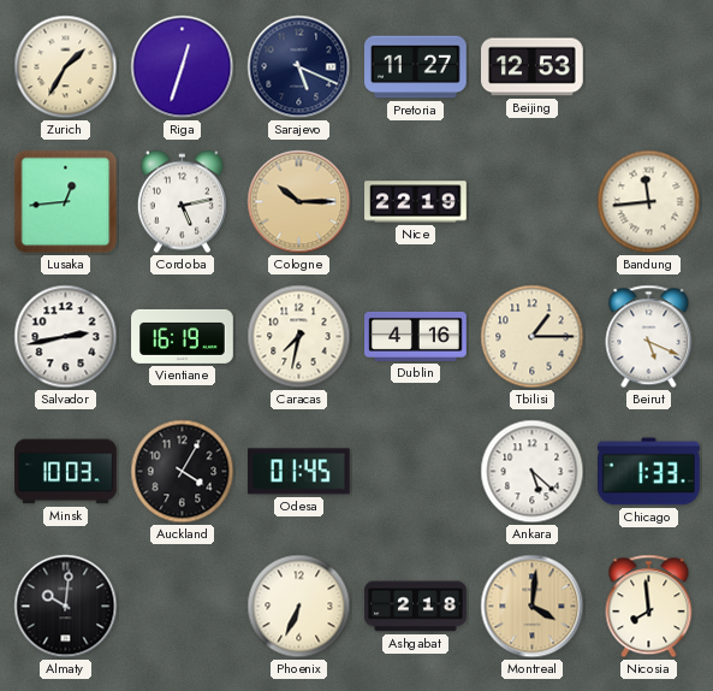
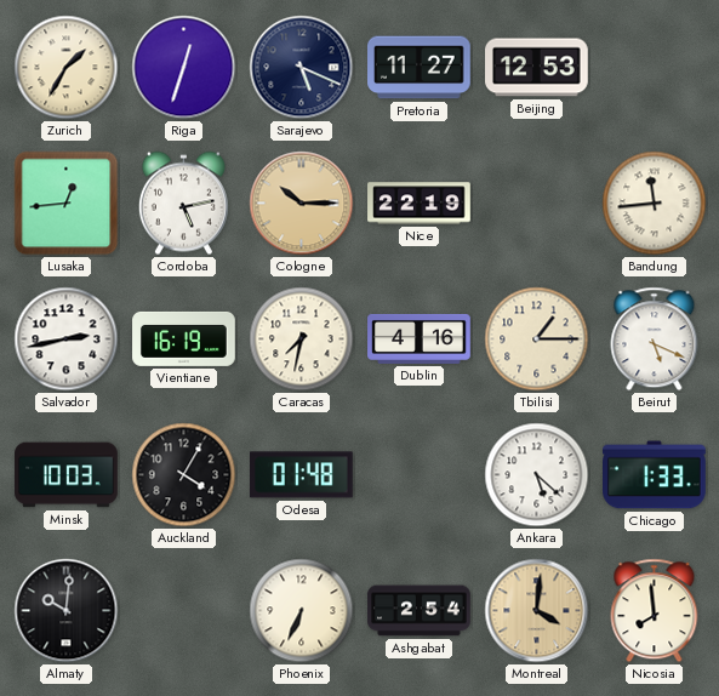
Odesa: 01:45 -> 01:48 (301, 475)
Ashgabat: 2:18 -> 2:54 (420, 611)
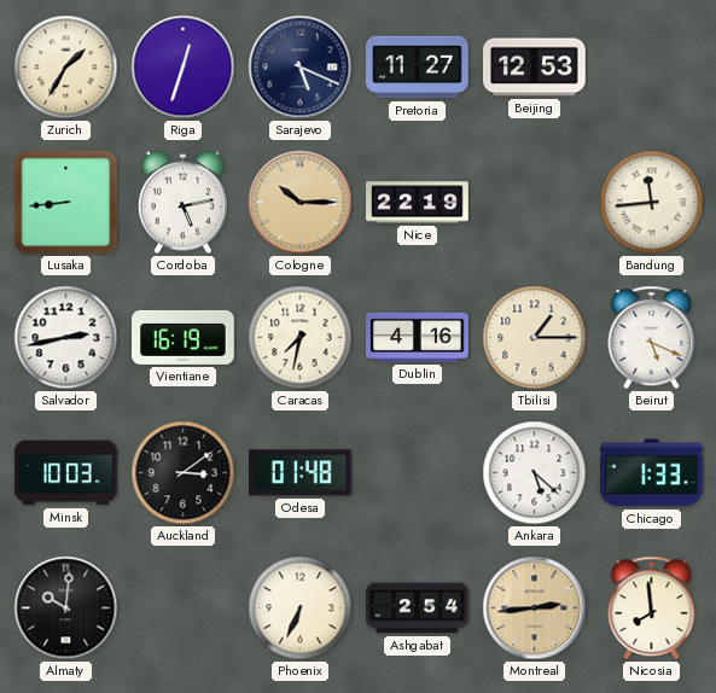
Lusaka: 12:44 -> 8:44 (66, 203)
Auckland: 4:05 -> 3:09 (184, 473)
Montreal: 4:01 -> 2:44 (535, 608)
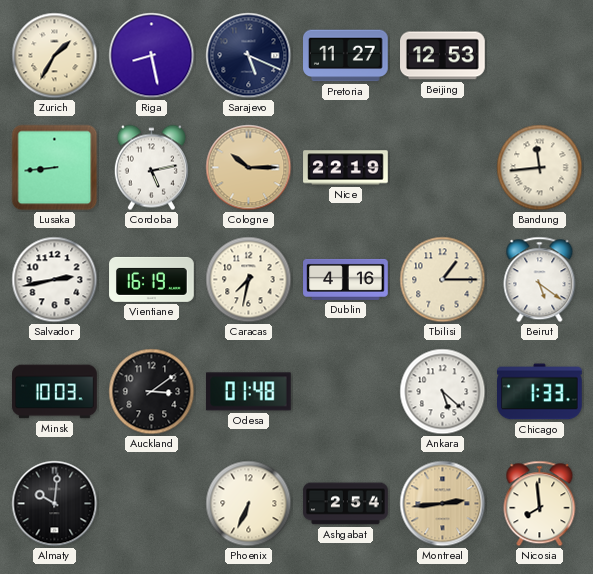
Riga: 12:33 -> 8:28 (152, 56)
Beirut: 5:19 -> 5:21 (540, 280)
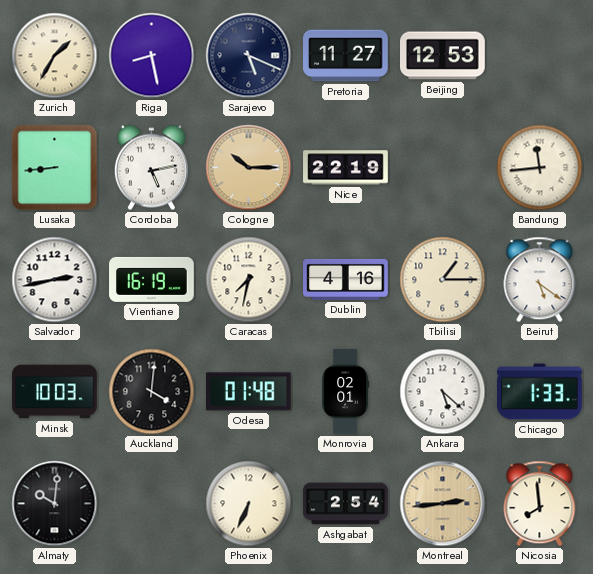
Auckland: 3:09 -> 4:01 (152, 392)
Monrovia: none -> 02:01 (346, 392)
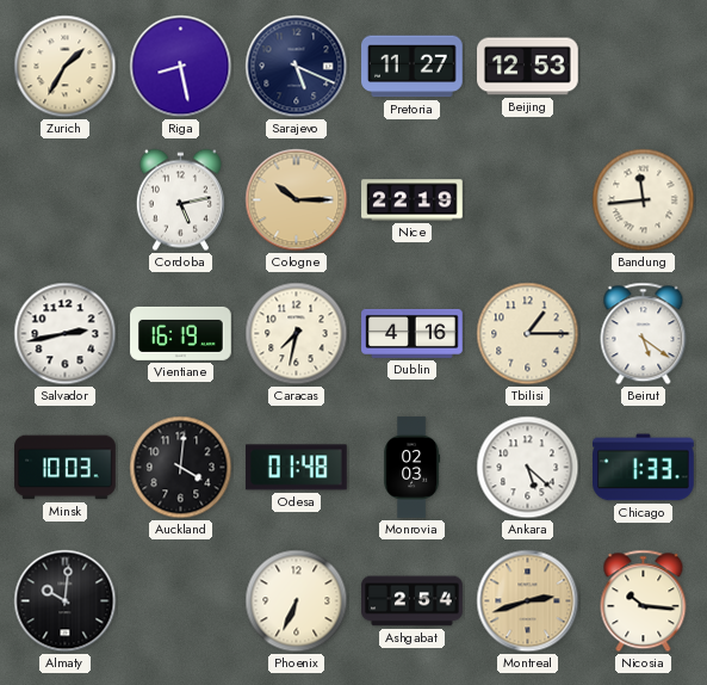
Lusaka: 8:44 -> none (55, 168)
Monrovia: 02:01 -> 02:03 (413, 468)
Montreal: 2:44 -> 2:42 (528, 601)
Nicosia: 7:59 -> 10:16 (644, 601)
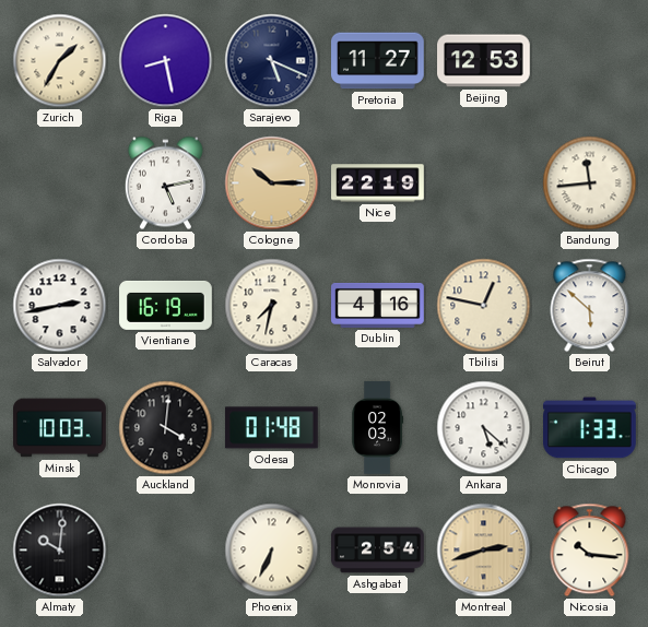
Tbilisi: 1:15 -> 12:47 (484, 306)
Beirut: 5:21 -> 5:52 (590, 306)
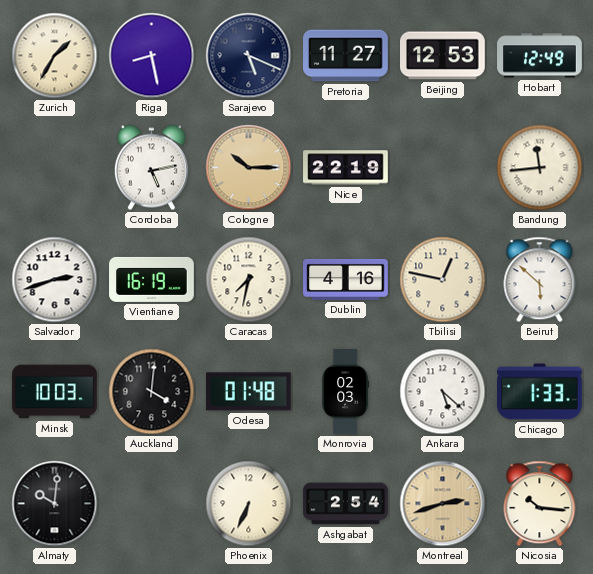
Hobart: none -> 12:49 (540, 56)
Salvador: 2:43 -> 2:42 (55, 280)
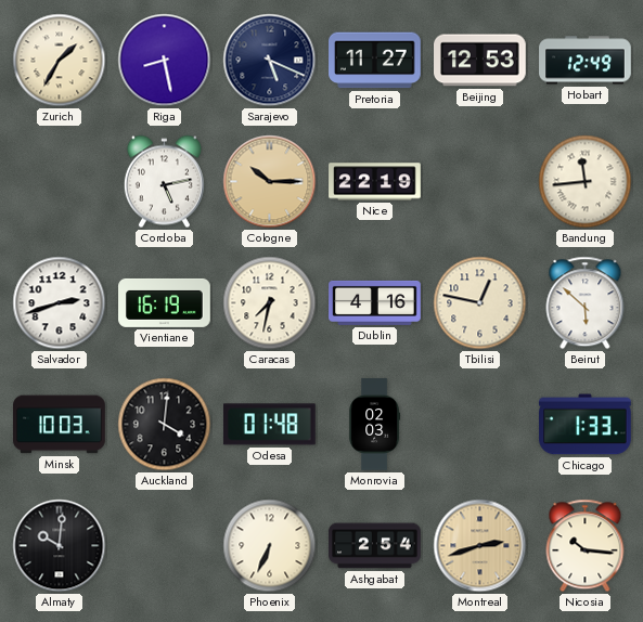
Ankara: 5:22 -> none (443, 392)
